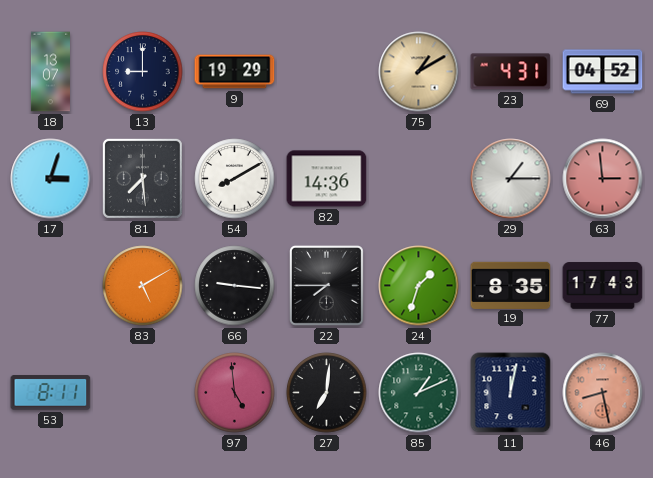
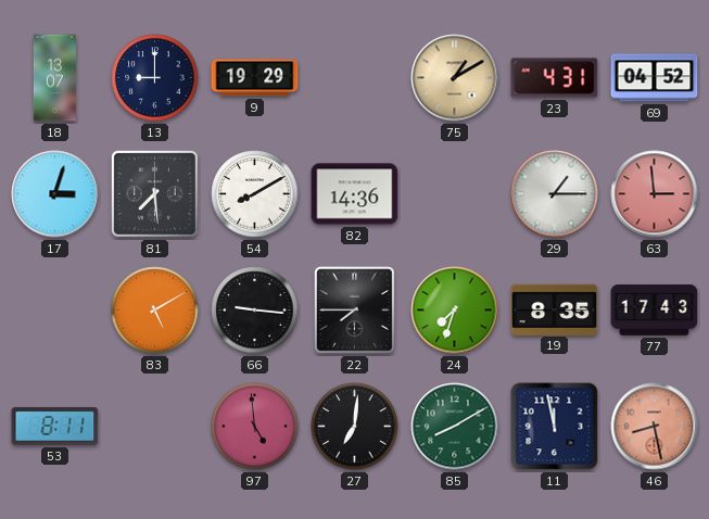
24: 1:33 -> 7:33 (455, 311)
85: 1:11 -> 8:10 (455, 427)
11: 12:02 -> 11:58 (555, 427)
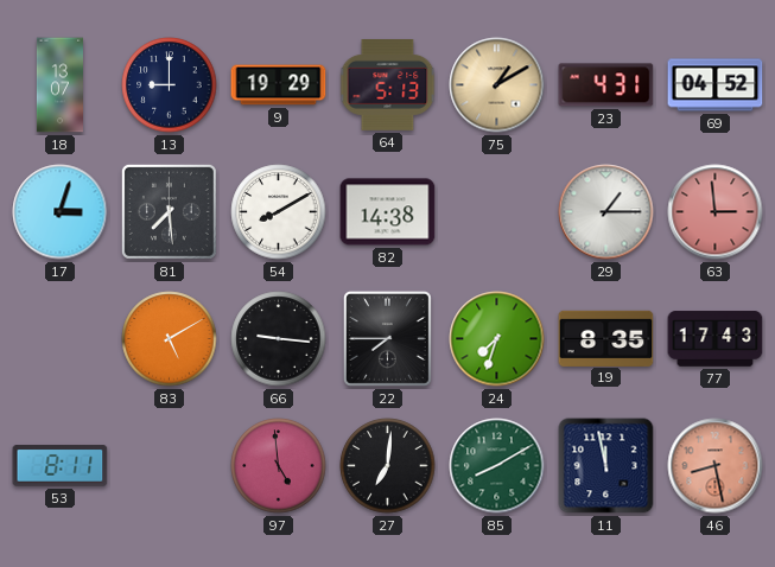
64: none -> 5:13 (388, 85)
82: 14:36 -> 14:38 (388, 212)
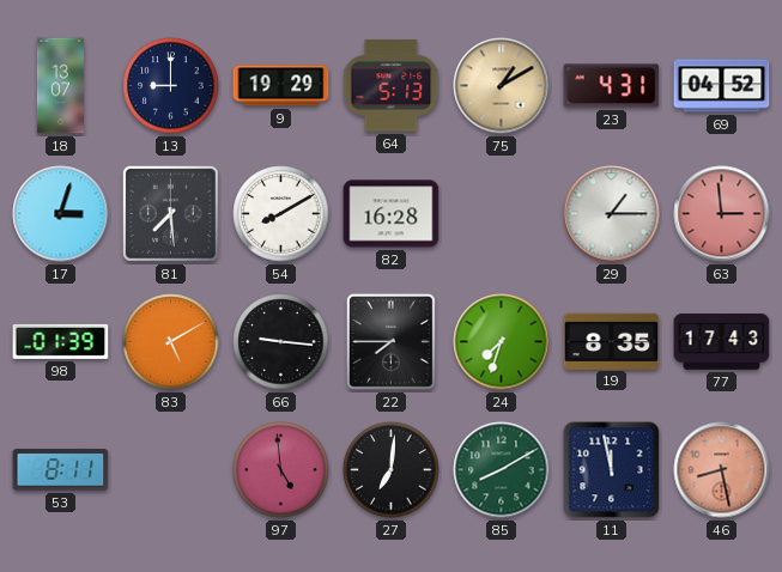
82: 14:38 -> 16:28 (392, 214)
98: none -> 01:39 (61, 341)
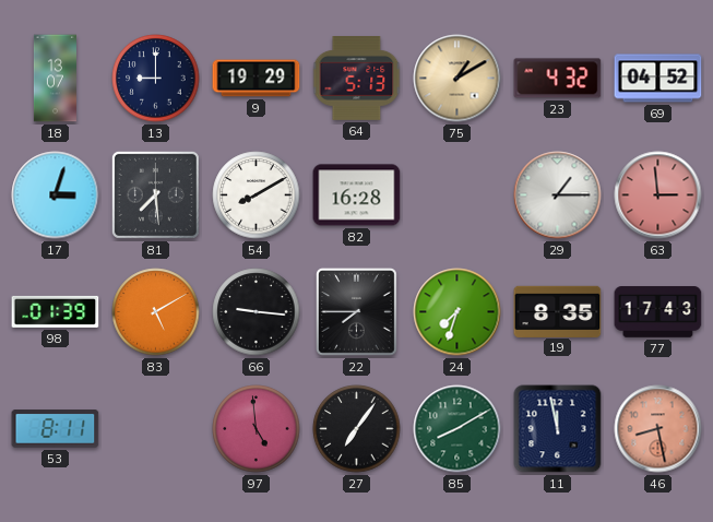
23: 4:31 -> 4:32 (558, 79)
27: 7:01 -> 7:06 (357, 429)
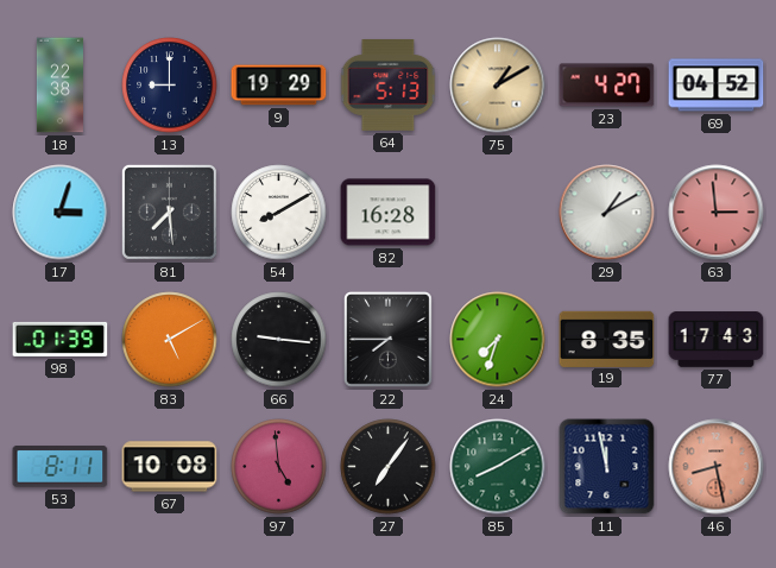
18: 13:07 -> 22:38 (59, 86)
23: 4:32 -> 4:27 (607, 86)
29: 1:15 -> 1:10 (607, 213)
67: none -> 10:08 (170, 467)
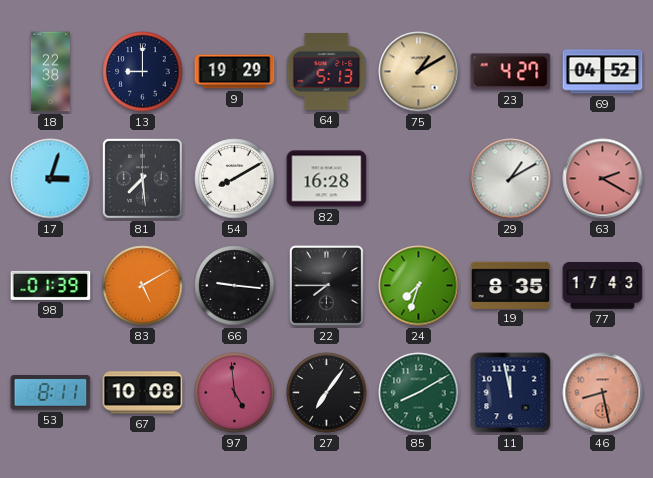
63: 2:59 -> 2:20 (603, 179)
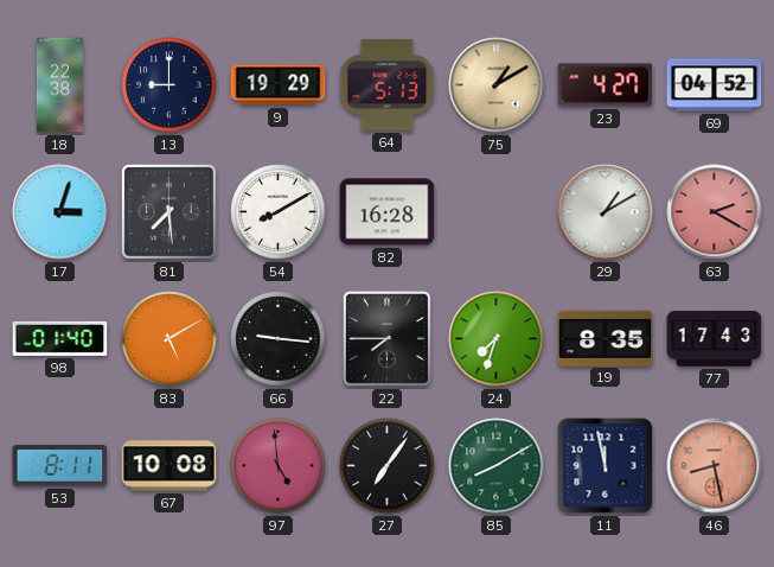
98: 01:39 -> 01:40 (60, 338)
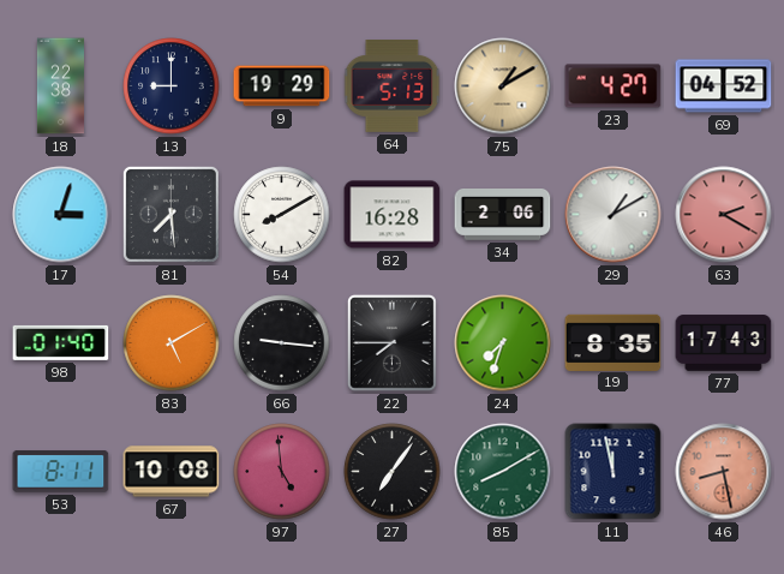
34: none -> 2:06 (503, 215)
